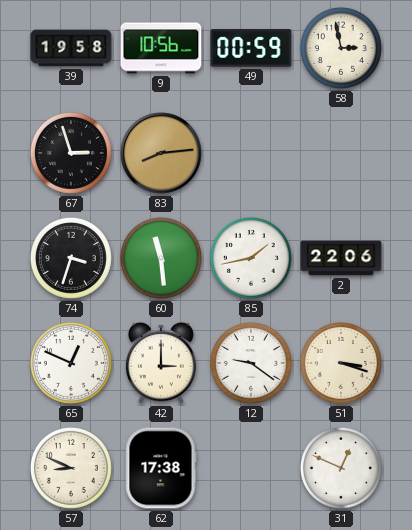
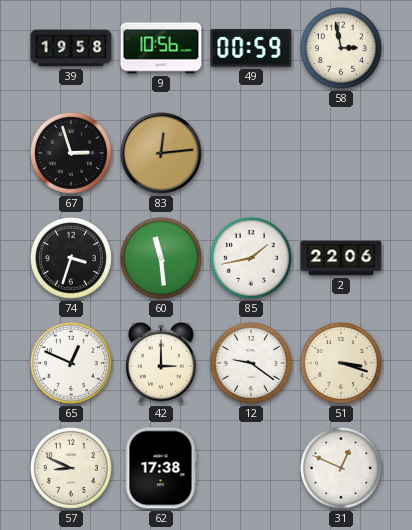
83: 8:14 -> 12:14 (161, 153)
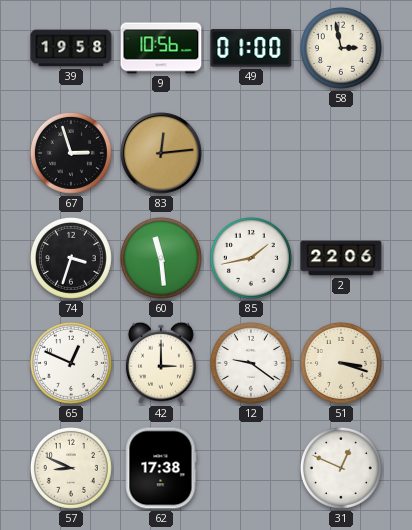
49: 00:59 -> 01:00 (251, 48)
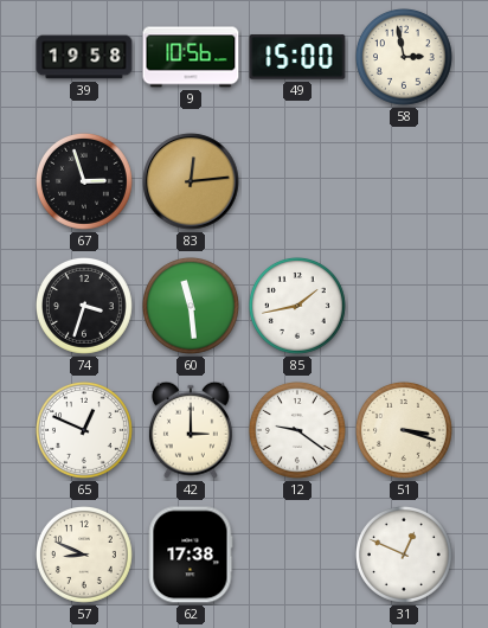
49: 01:00 -> 15:00 (297, 57)
2: 22:06 -> none (341, 258)
